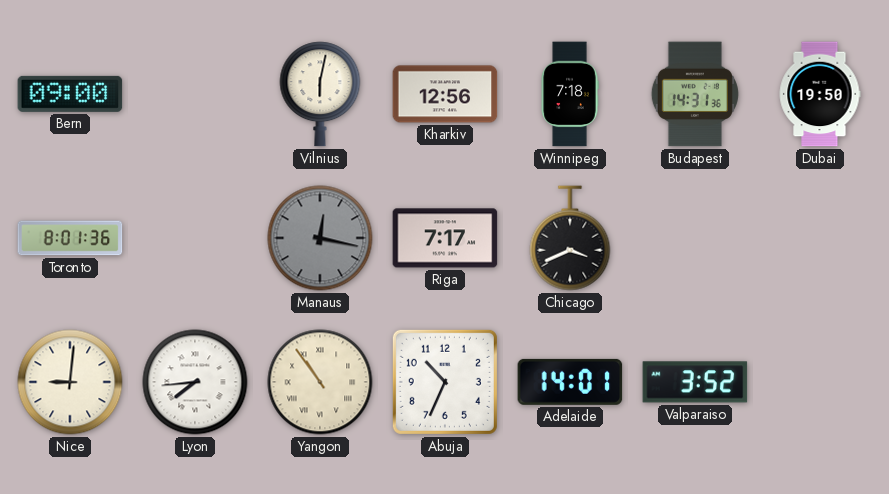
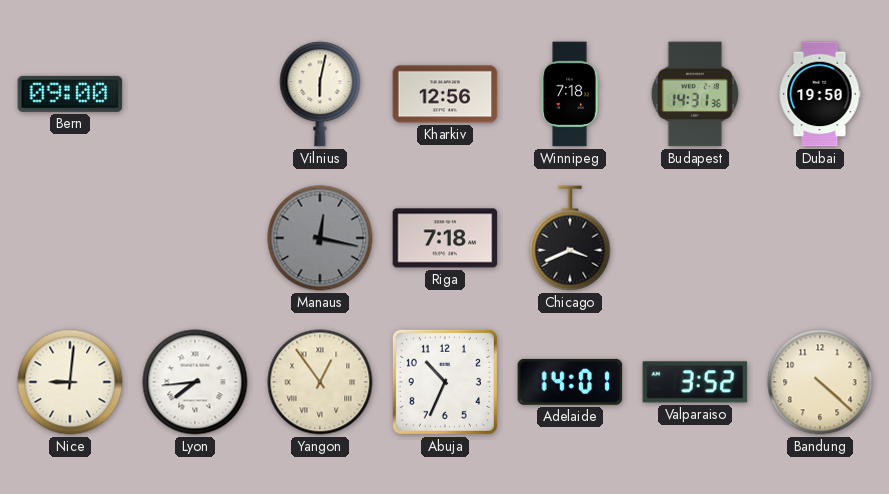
Toronto: 8:01 -> none (70, 238)
Riga: 7:17 -> 7:18 (445, 238)
Yangon: 10:54 -> 12:54 (320, 382)
Bandung: none -> 4:22 (820, 382)
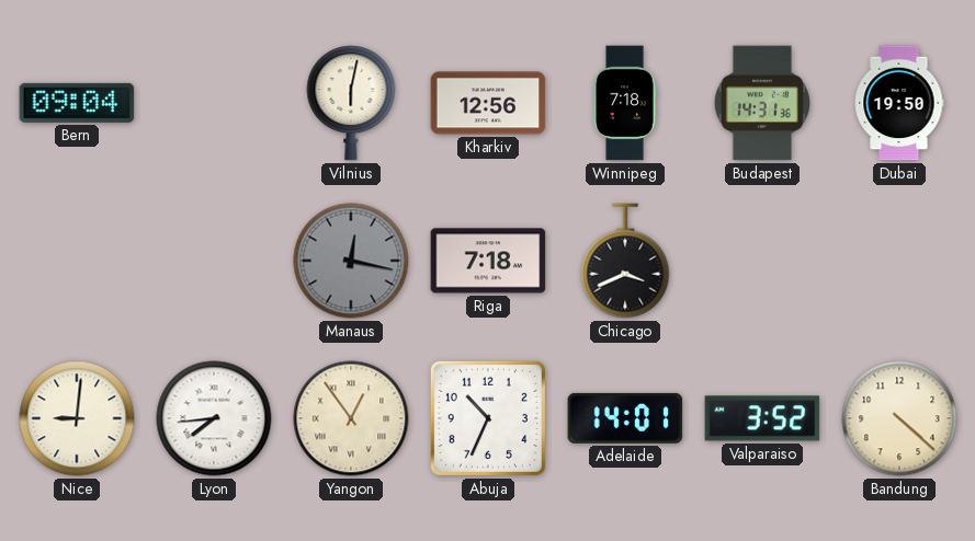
Bern: 09:00 -> 09:04 (77, 103)
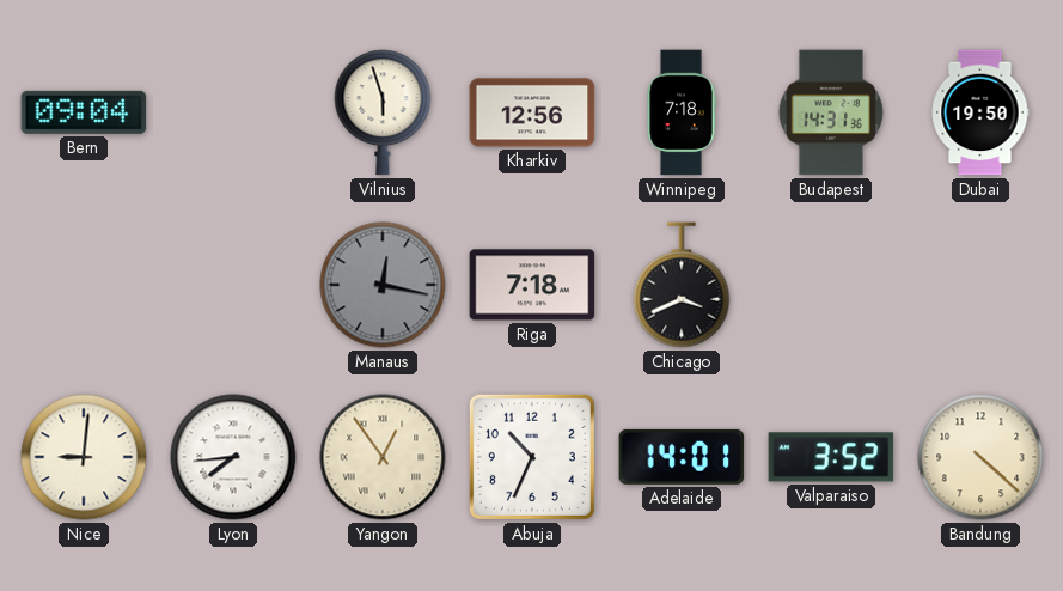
Vilnius: 6:02 -> 5:57 (383, 112)
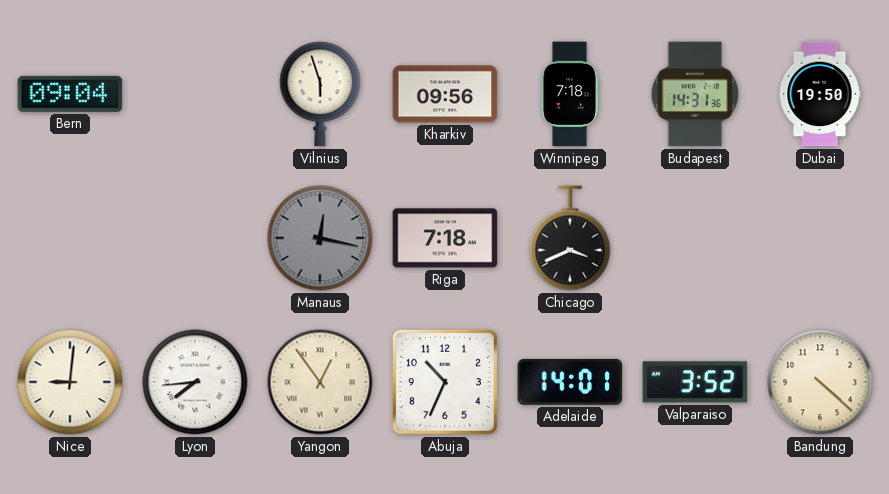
Kharkiv: 12:56 -> 09:56 (445, 94)
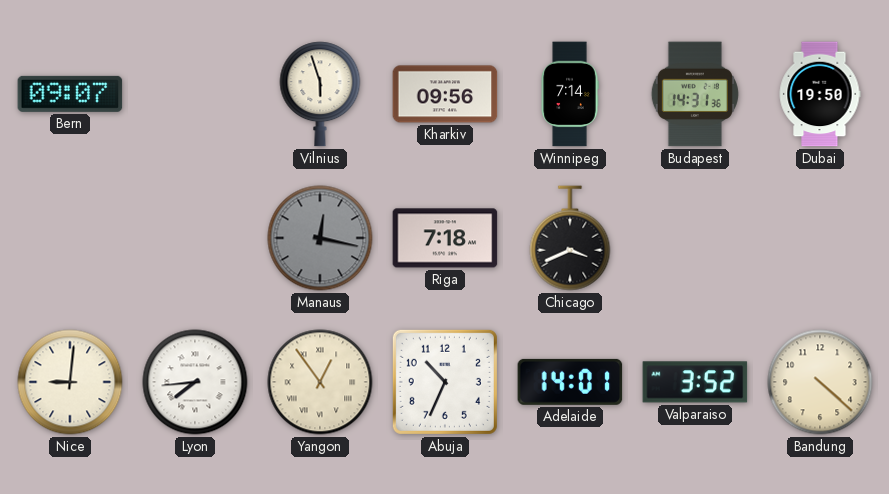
Bern: 09:04 -> 09:07 (70, 94)
Winnipeg: 7:18 -> 7:14 (570, 94)
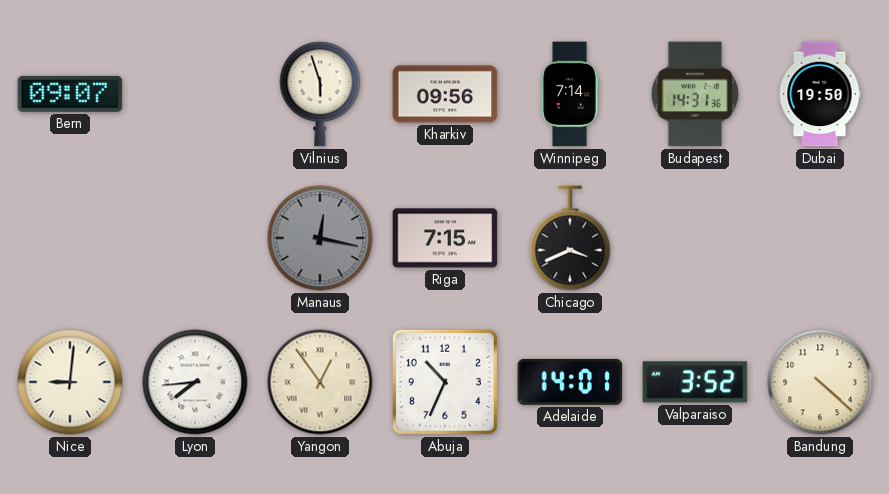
Riga: 7:18 -> 7:15 (445, 238)
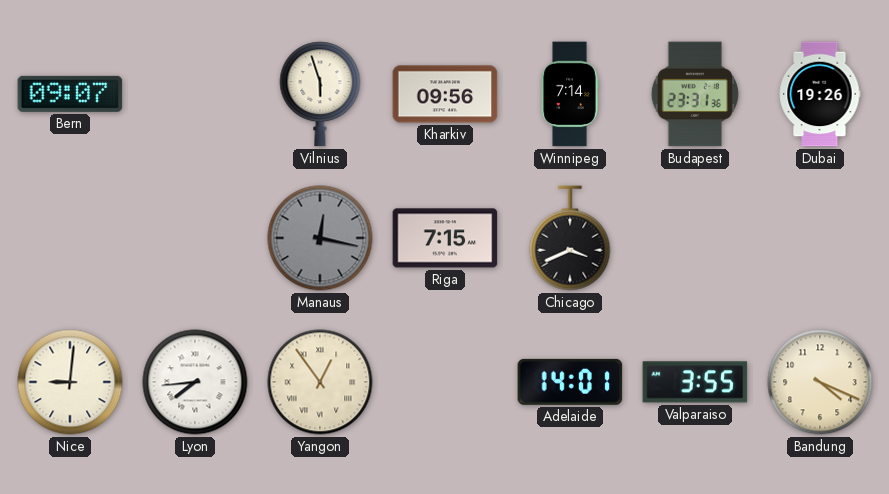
Budapest: 14:31 -> 23:31 (695, 94)
Dubai: 19:50 -> 19:26 (820, 94)
Abuja: 10:34 -> none (445, 382)
Valparaiso: 3:52 -> 3:55 (695, 382)
Bandung: 4:22 -> 4:19 (820, 382)
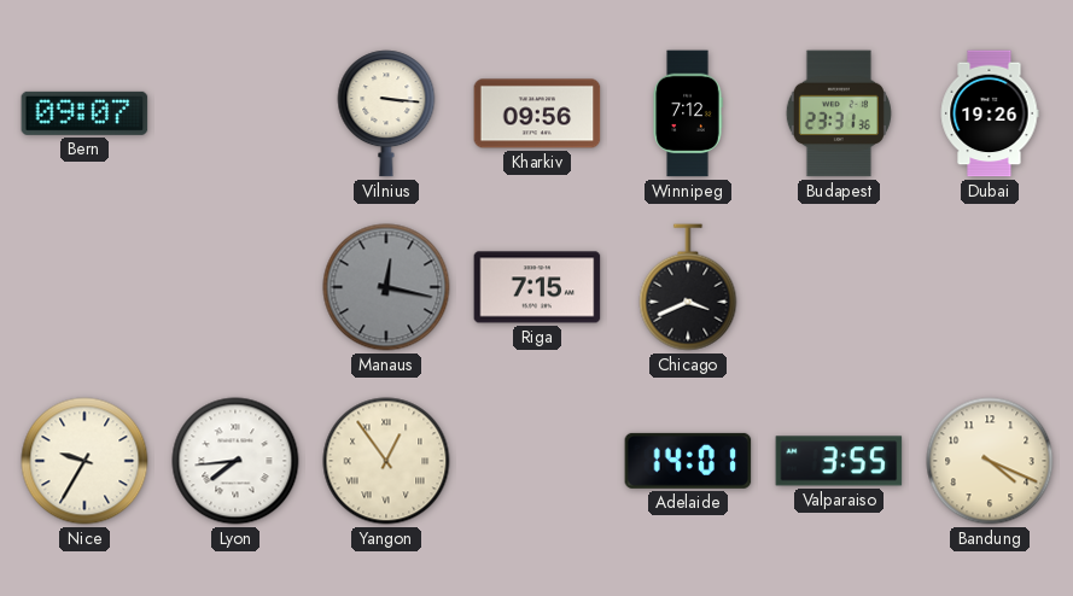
Vilnius: 5:57 -> 3:16 (386, 113)
Winnipeg: 7:14 -> 7:12 (688, 113)
Nice: 9:01 -> 9:35 (84, 461)
